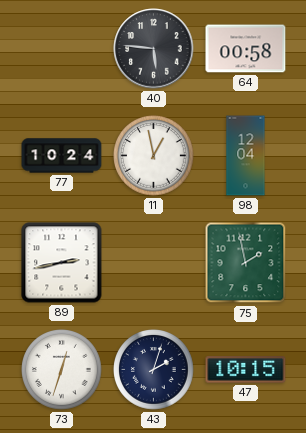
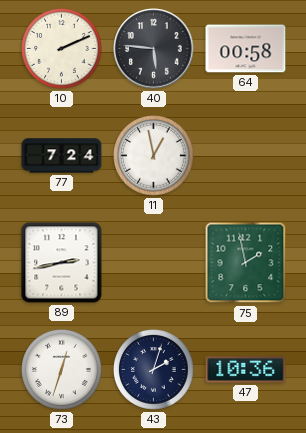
10: none -> 2:11 (62, 49)
77: 10:24 -> 7:24 (62, 156)
98: 12:04 -> none (246, 156)
47: 10:15 -> 10:36 (246, 370)
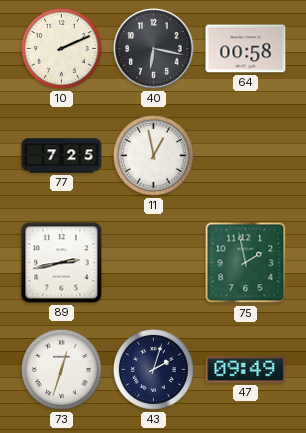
40: 5:46 -> 6:17 (154, 49)
77: 7:24 -> 7:25 (62, 156)
47: 10:36 -> 09:49 (246, 370)
